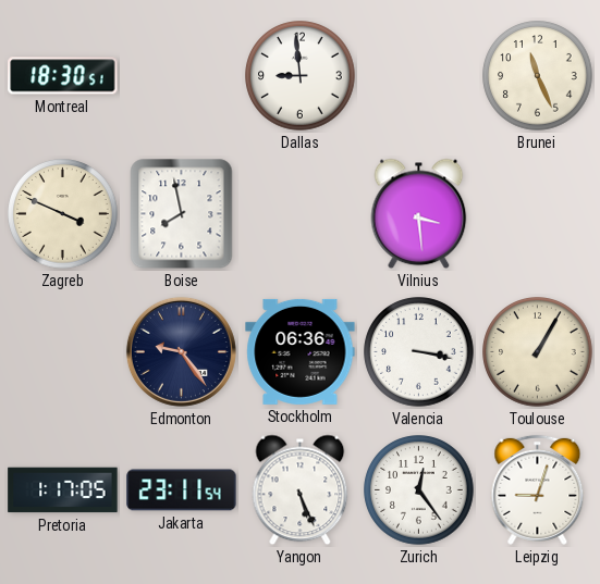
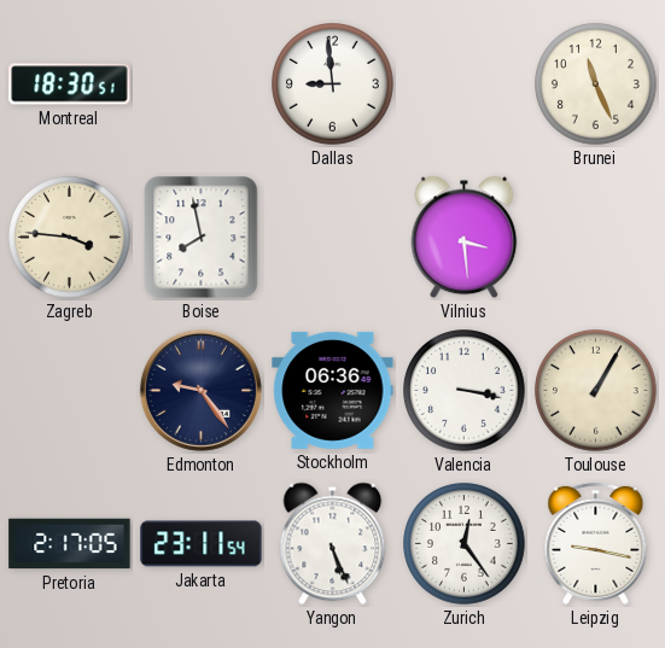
Zagreb: 3:49 -> 3:46 (70, 238)
Pretoria: 1:17 -> 2:17 (70, 544)
Leipzig: 9:03 -> 9:17 (596, 543)
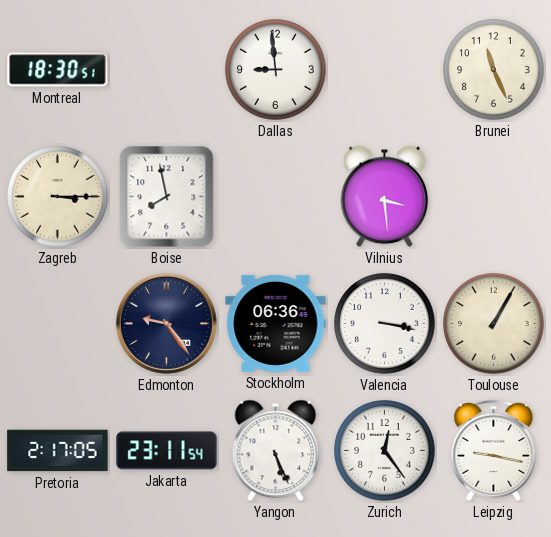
Zagreb: 3:46 -> 3:15 (58, 197)
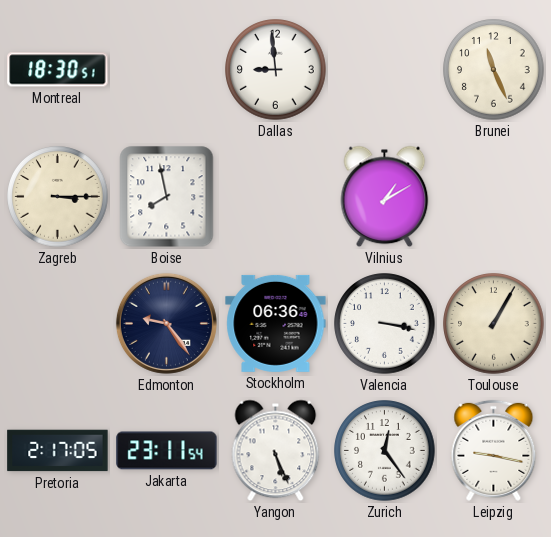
Vilnius: 3:29 -> 1:10 (385, 197)
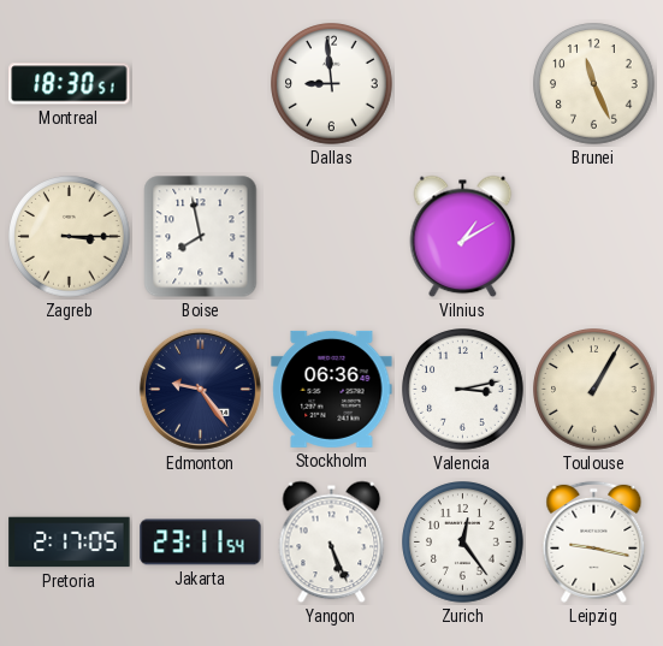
Valencia: 3:17 -> 3:13 (463, 390)
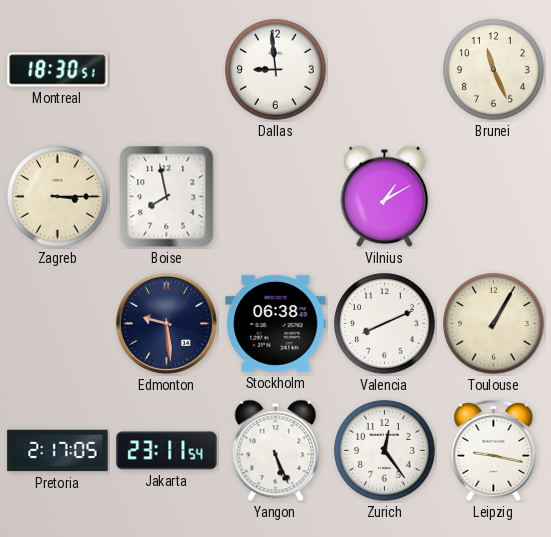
Edmonton: 9:24 -> 9:29 (166, 323)
Stockholm: 06:36 -> 06:38 (276, 323)
Valencia: 3:13 -> 8:11 (385, 324)
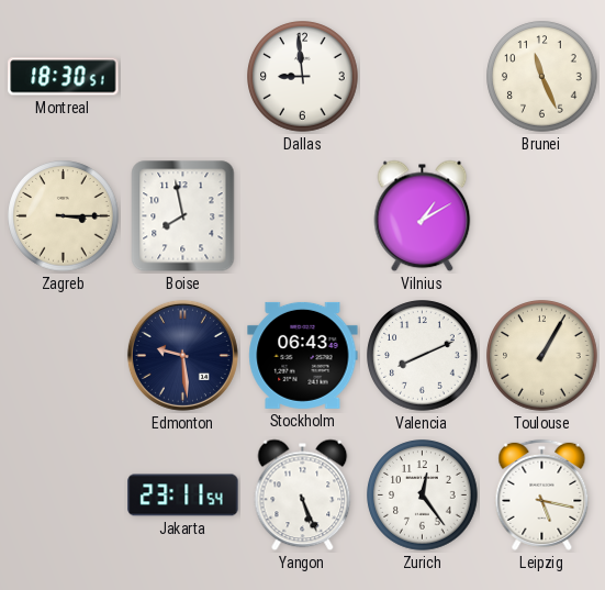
Stockholm: 06:38 -> 06:43 (303, 355)
Pretoria: 2:17 -> none (58, 451)
Leipzig: 9:17 -> 5:17 (542, 494)
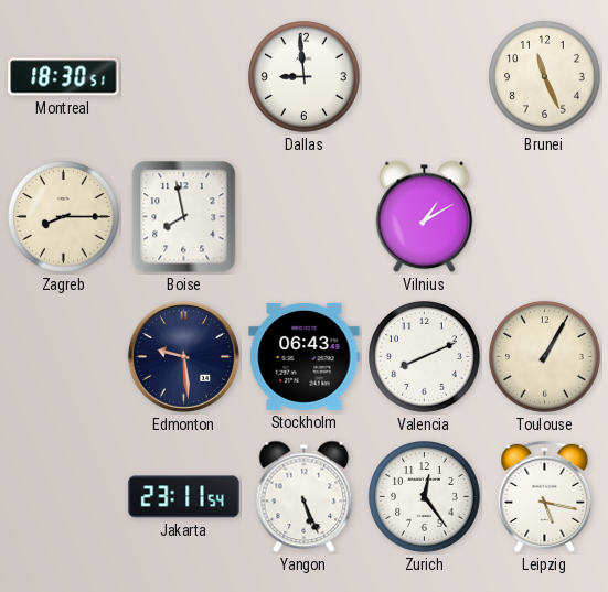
Zagreb: 3:15 -> 8:15 (64, 217)
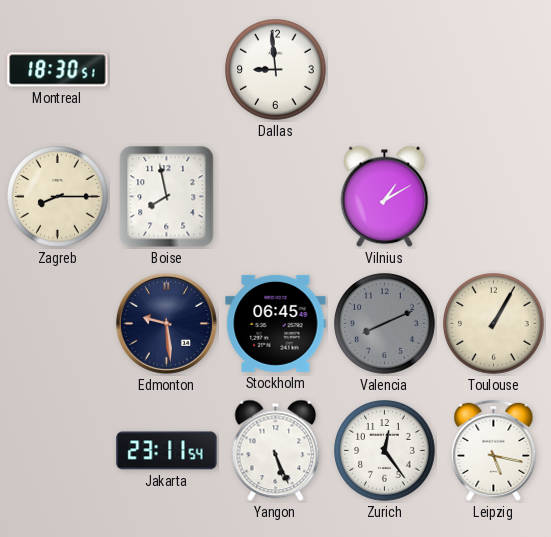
Brunei: 11:26 -> none (545, 77)
Stockholm: 06:43 -> 06:45 (276, 323)
Valencia dial: white -> grey (385, 324)
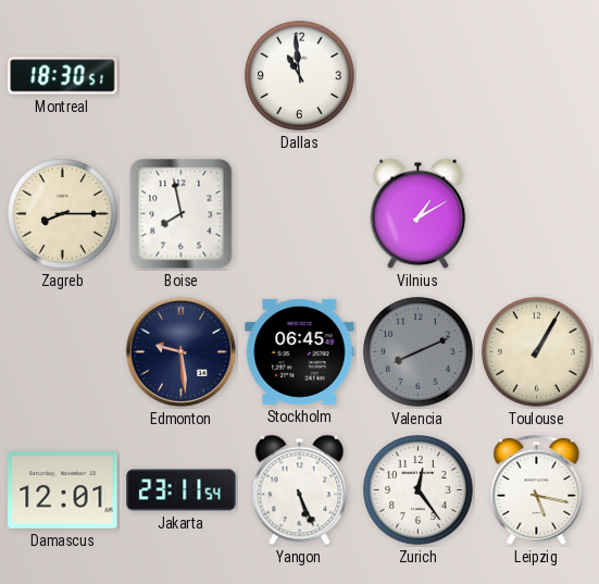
Dallas: 8:59 -> 10:59 (300, 76)
Damascus: none -> 12:01 (63, 490)
